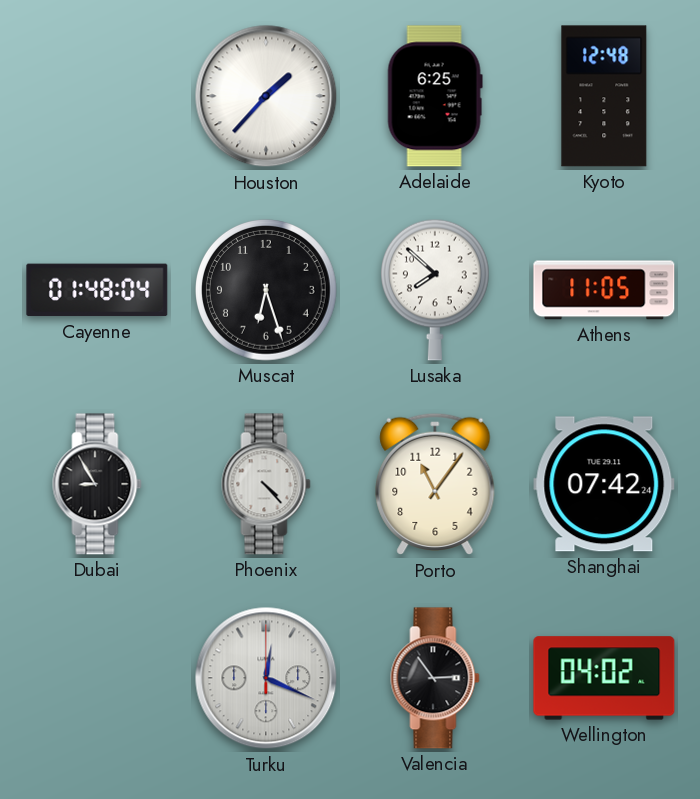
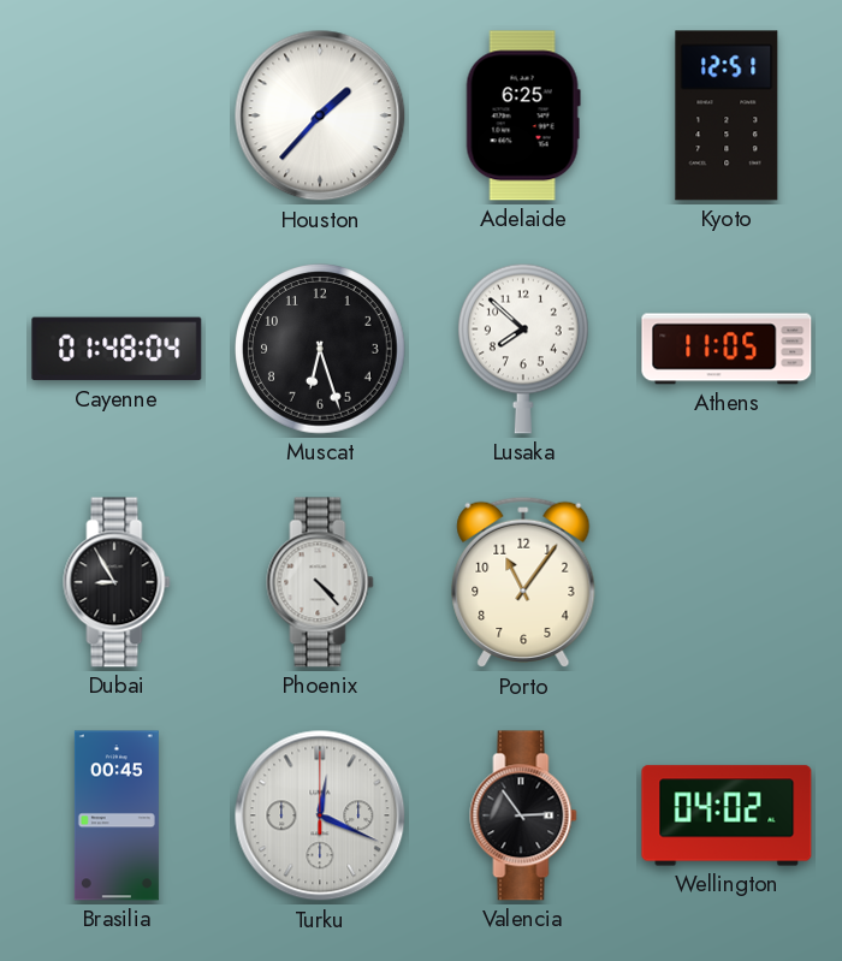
Kyoto: 12:48 -> 12:51 (727, 115)
Shanghai: 07:42 -> none (604, 484)
Brasilia: none -> 00:45 (117, 815)
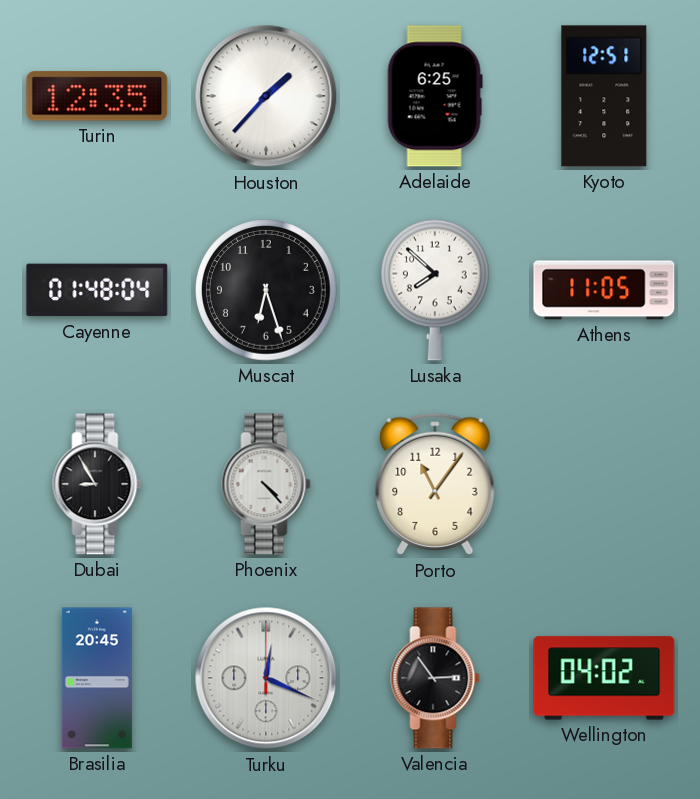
Turin: none -> 12:35 (97, 96)
Brasilia: 00:45 -> 20:45 (97, 678)
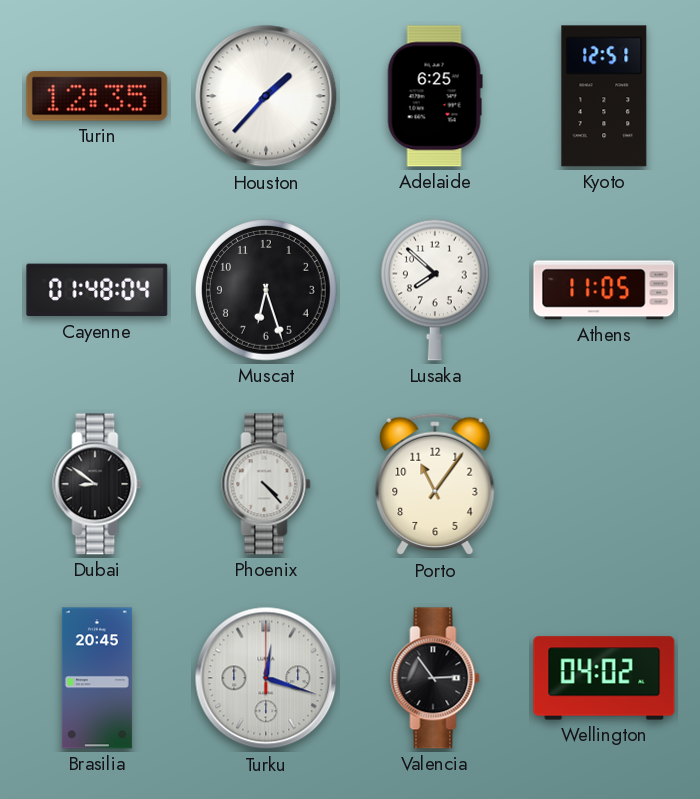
Dubai: 8:55 -> 8:51 (97, 484)
Turku: 12:19 -> 12:18 (266, 678)
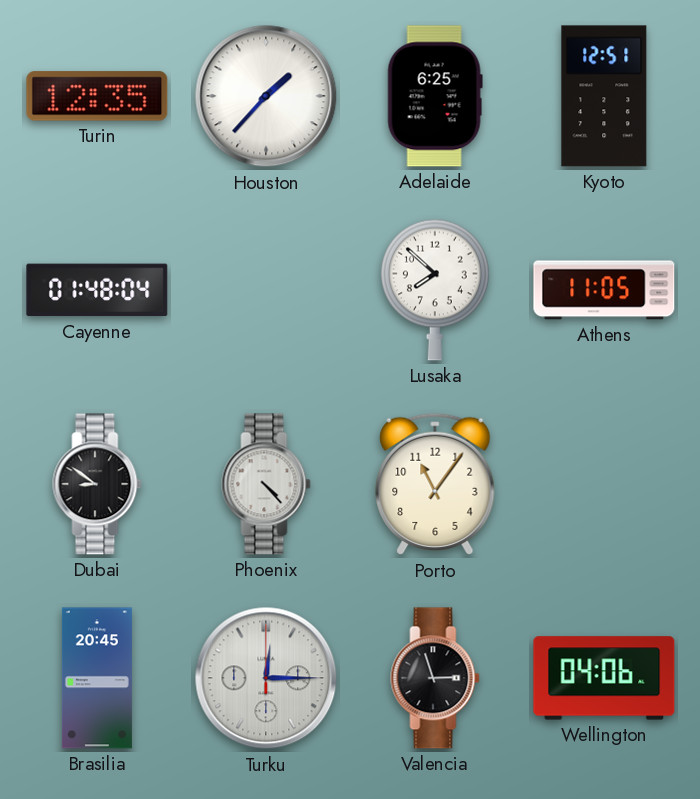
Muscat: 6:27 -> none (267, 291)
Turku: 12:18 -> 12:15 (266, 678)
Valencia: 2:54 -> 2:57 (435, 678)
Wellington: 04:02 -> 04:06 (604, 678)
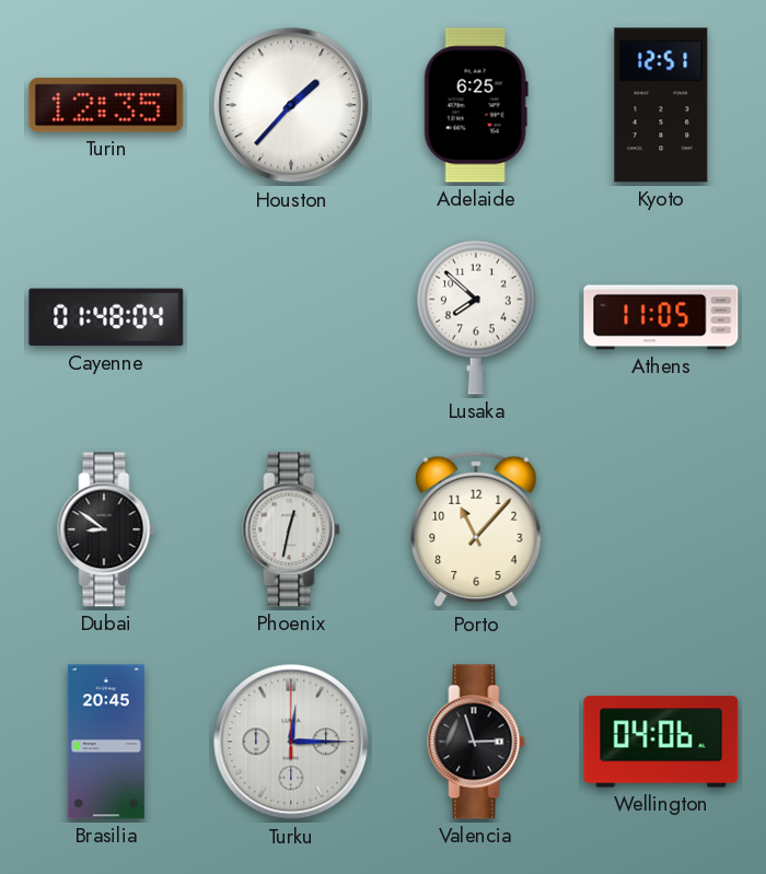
Phoenix: 4:23 -> 12:32 (291, 529)
Porto: 11:06 -> 11:07 (476, 529)
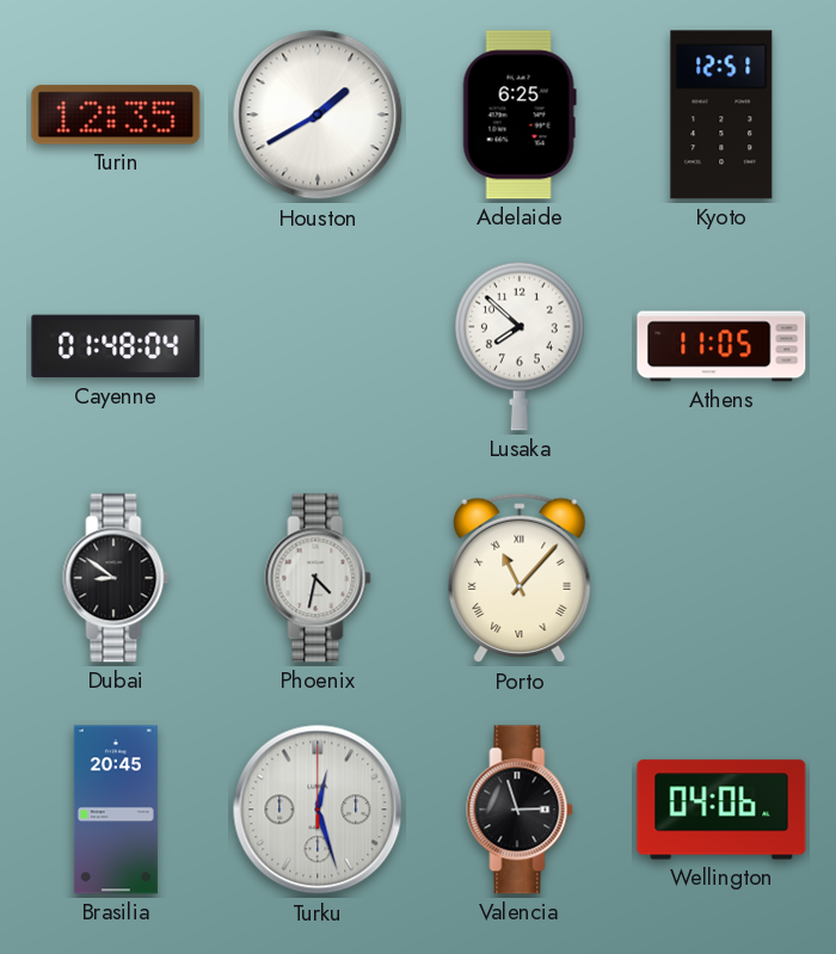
Houston: 1:37 -> 1:40 (318, 115)
Phoenix: 12:32 -> 4:32 (318, 578)
Porto numerals: Arabic -> Roman (520, 578)
Turku: 12:15 -> 12:27 (318, 810)
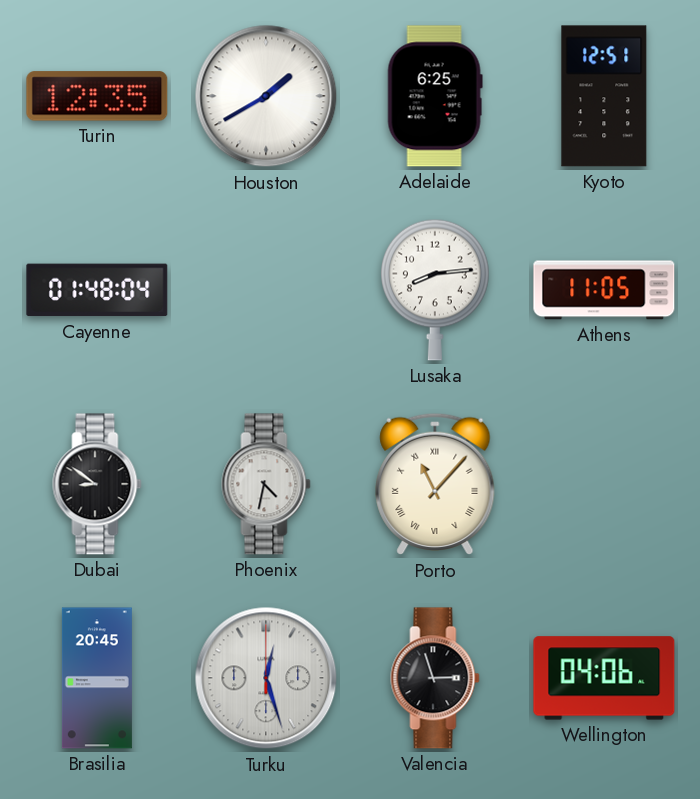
Lusaka: 7:52 -> 8:14 (435, 290)
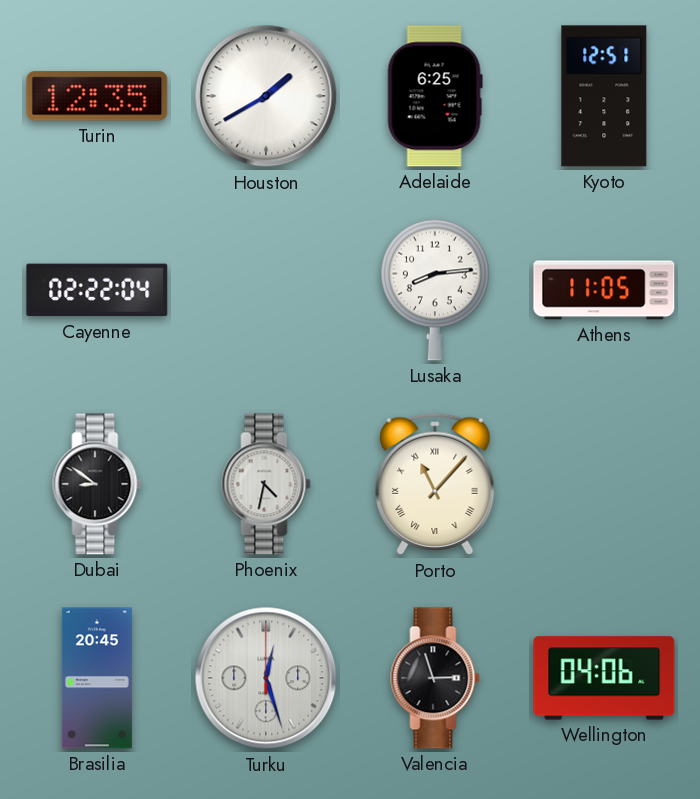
Cayenne: 01:48 -> 02:22 (97, 290)
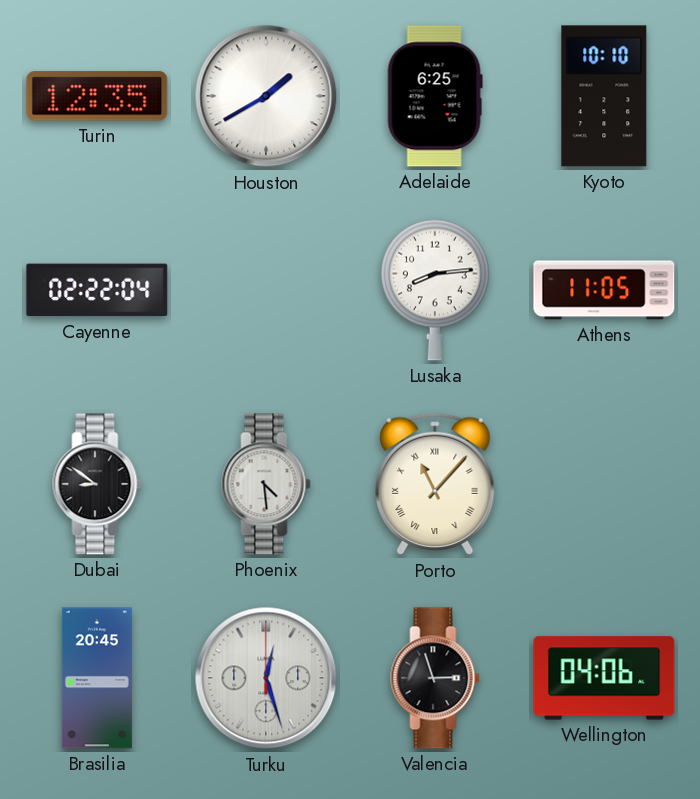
Kyoto: 12:51 -> 10:10 (604, 96)
Phoenix: 4:32 -> 4:29 (266, 484)
